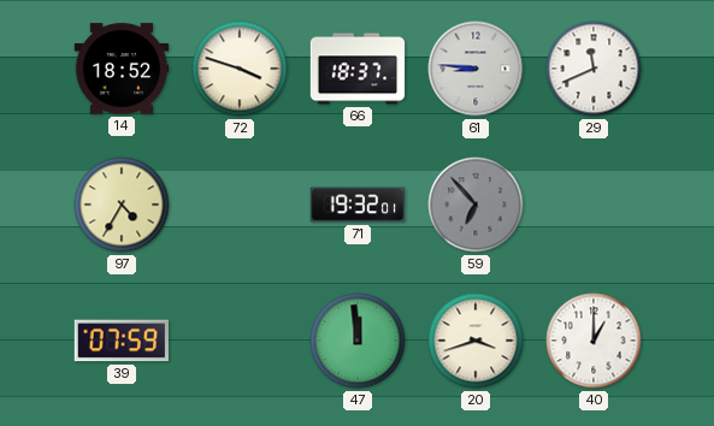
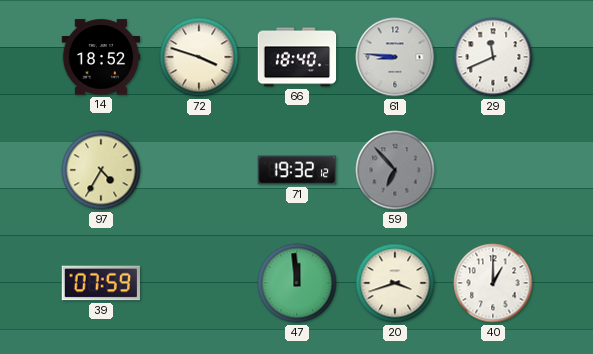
66: 18:37 -> 18:40 (297, 57)
71: 19:32:01 -> 19:32:12 (297, 170)
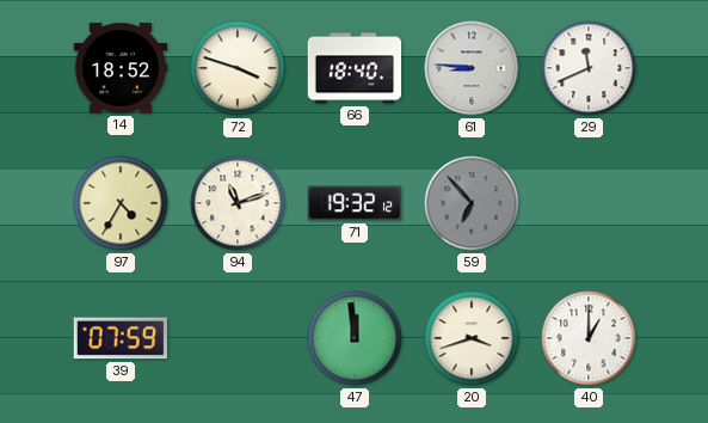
94: none -> 11:12 (238, 203)
